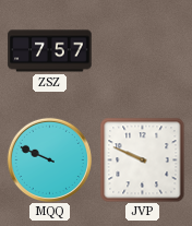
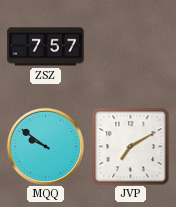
MQQ: 9:49 -> 9:51 (45, 146)
JVP: 9:49 -> 7:10 (130, 146)
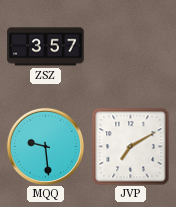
ZSZ: 7:57 -> 3:57 (46, 47)
MQQ: 9:51 -> 9:29 (45, 146)
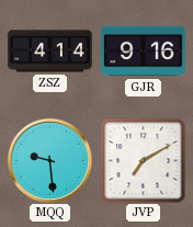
ZSZ: 3:57 -> 4:14 (50, 52)
GJR: none -> 9:16 (144, 52)
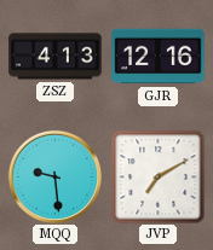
ZSZ: 4:14 -> 4:13 (56, 57)
GJR: 9:16 -> 12:16 (159, 57)
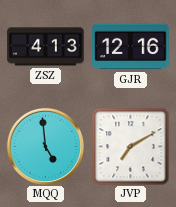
MQQ: 9:29 -> 4:59 (45, 146)
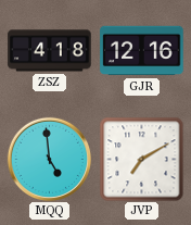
ZSZ: 4:13 -> 4:18 (50, 51)
